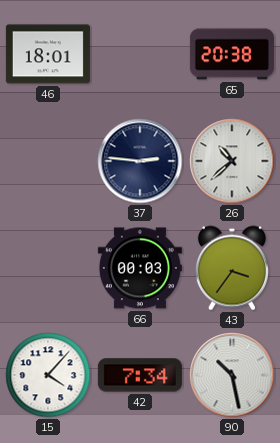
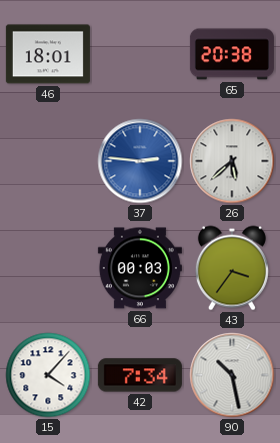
37 dial: navy -> blue (140, 161)
26: 10:38 -> 5:38 (232, 161)
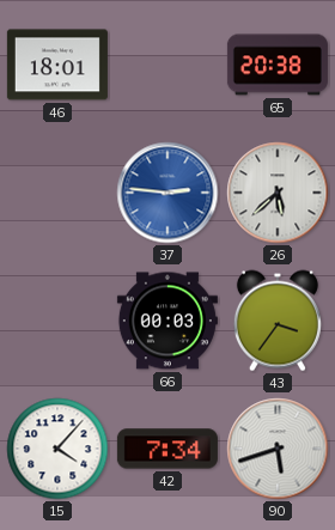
90: 10:28 -> 5:42 (278, 449)
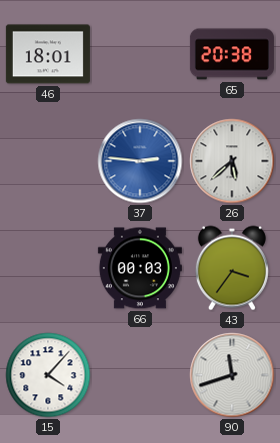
42: 7:34 -> none (167, 449)
90: 5:42 -> 11:42 (232, 375)
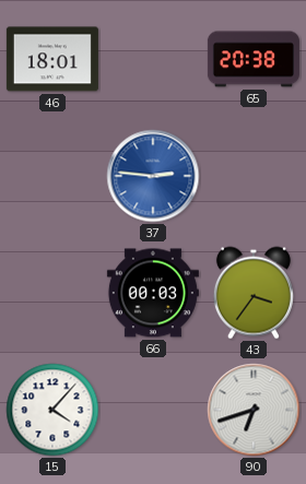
26: 5:38 -> none (232, 161)
90: 11:42 -> 6:42 (254, 410)
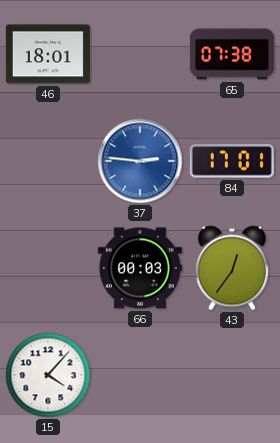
65: 20:38 -> 07:38 (232, 54)
84: none -> 17:01 (232, 161)
43: 3:36 -> 12:36 (232, 268)
90: 6:42 -> none (254, 410)
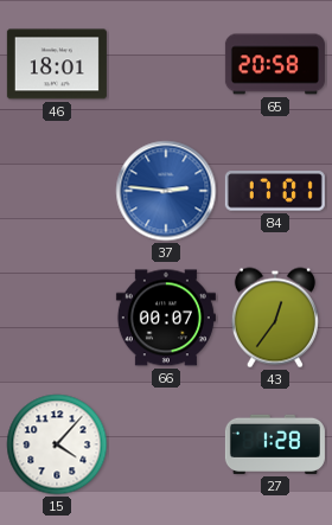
65: 07:38 -> 20:58 (275, 64)
66: 00:03 -> 00:07 (166, 318)
27: none -> 1:28 (275, 444)
